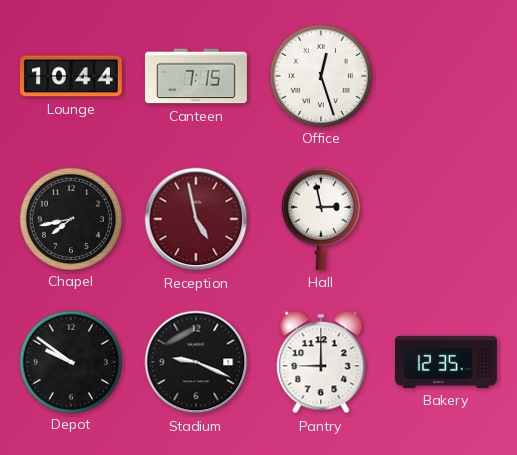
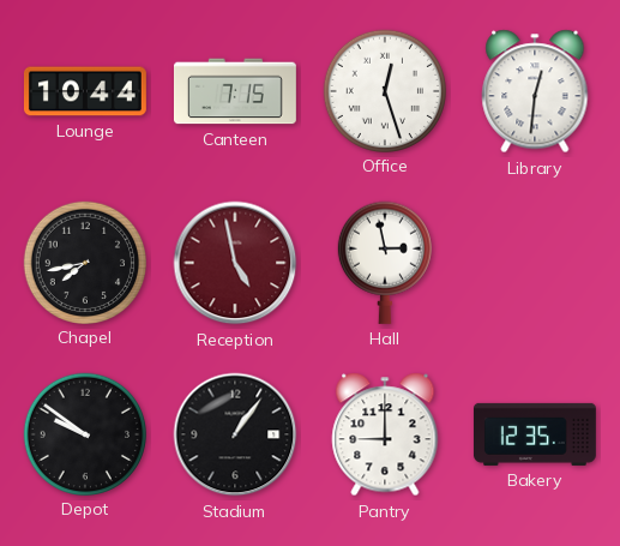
Library: none -> 12:31 (535, 91)
Stadium: 9:19 -> 1:06 (235, 434)
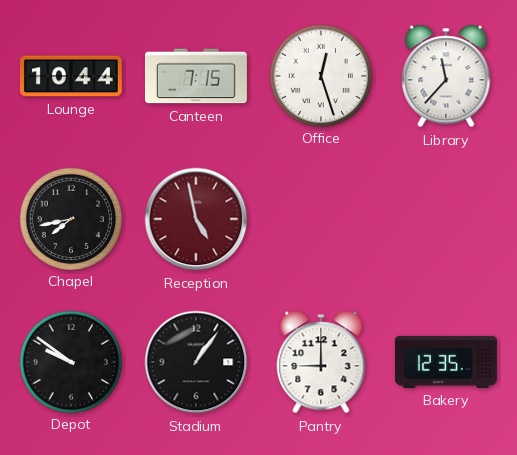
Library: 12:31 -> 11:37 (446, 76)
Hall: 2:58 -> none (385, 263)
